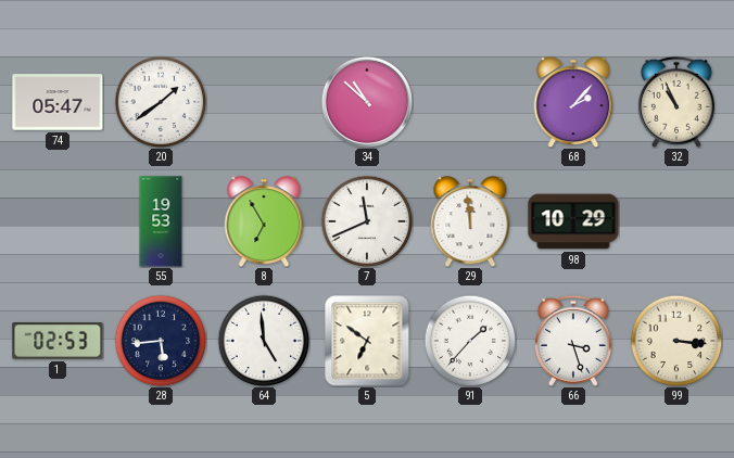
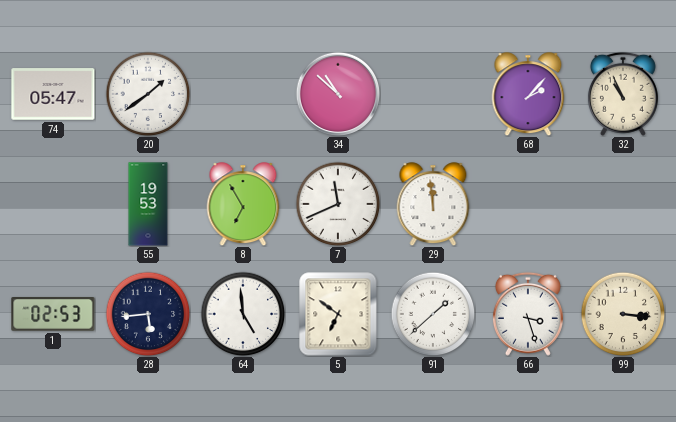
98: 10:29 -> none (573, 221)
91: 1:37 -> 1:38 (433, 314)
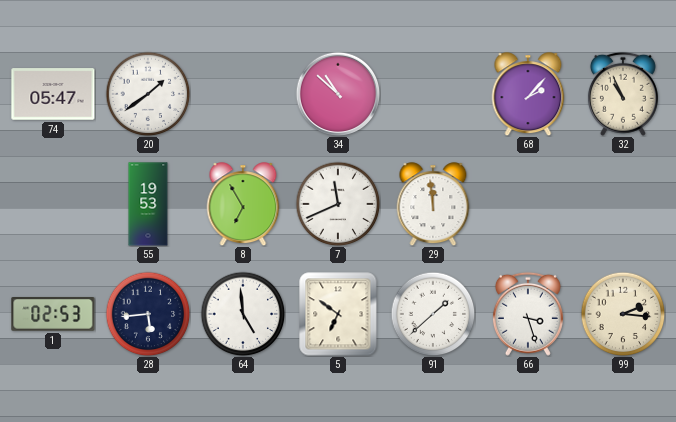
99: 3:16 -> 2:16 (623, 314)
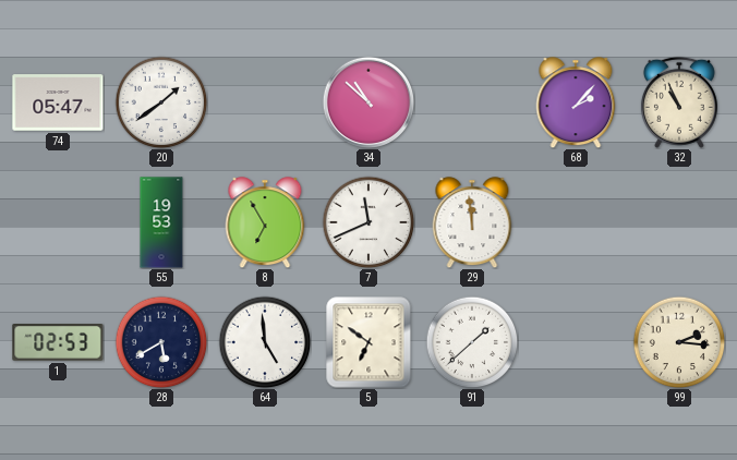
28: 5:44 -> 5:40 (161, 342)
66: 3:27 -> none (528, 314)
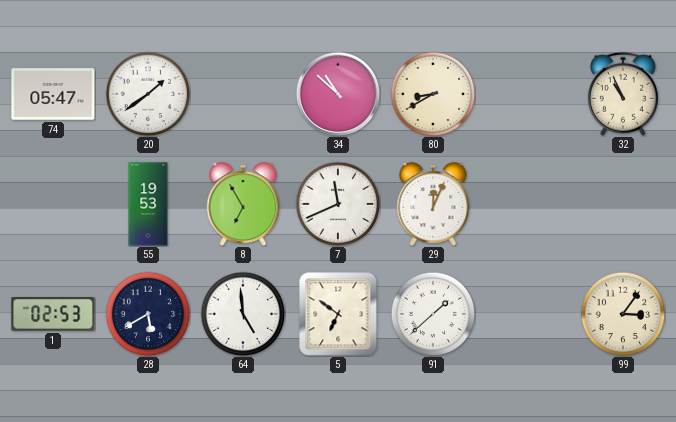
80: none -> 8:40 (433, 94)
68: 2:07 -> none (576, 102)
29: 11:59 -> 12:04 (433, 204)
99: 2:16 -> 3:06 (623, 314)
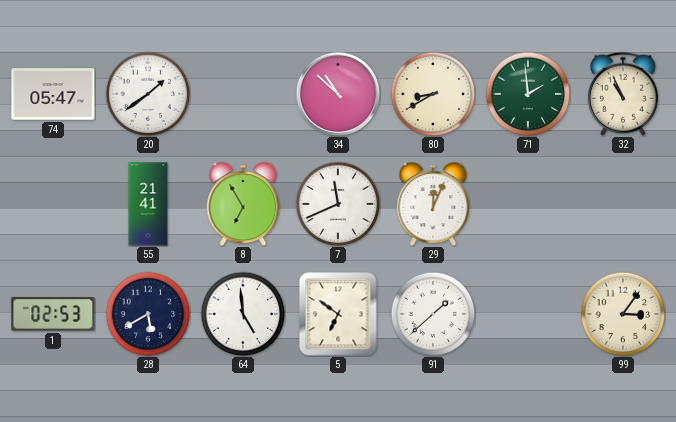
71: none -> 1:59 (528, 94)
55: 19:53 -> 21:41 (148, 204)
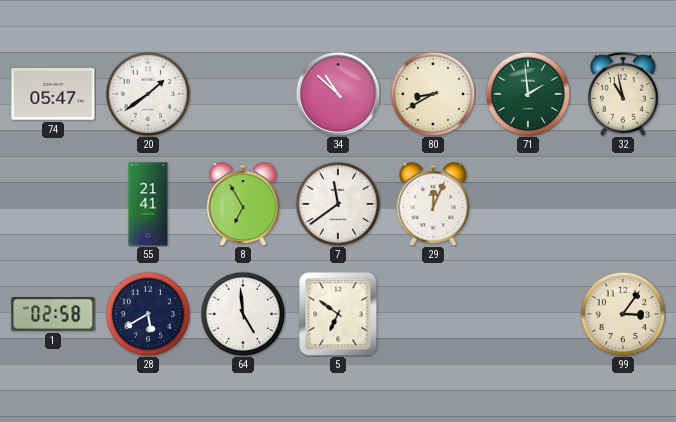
32: 10:56 -> 10:58 (623, 94)
7: 11:41 -> 11:39 (338, 204)
1: 02:53 -> 02:58 (53, 315)
91: 1:38 -> none (433, 314)
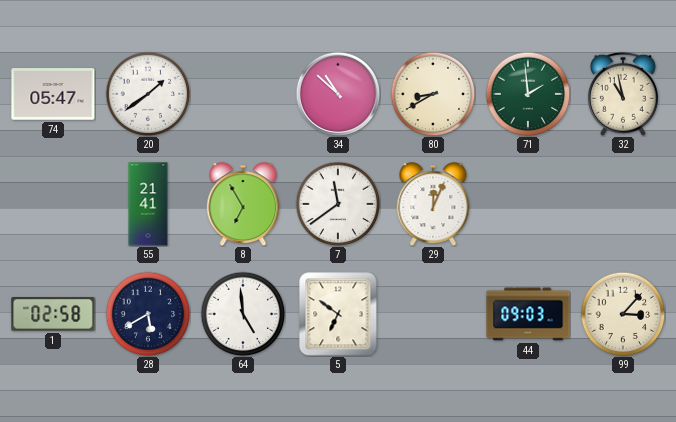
44: none -> 09:03 (528, 314)
99: 3:06 -> 3:07 (623, 314)
